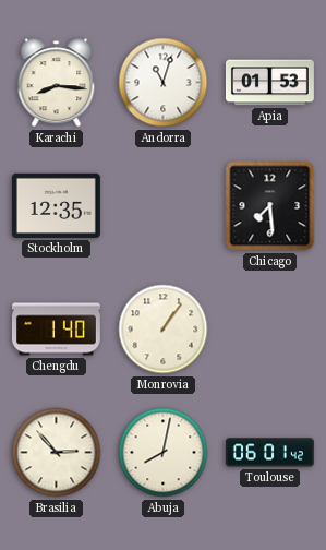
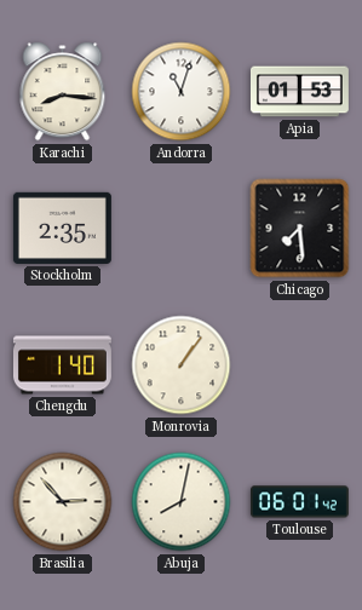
Stockholm: 12:35 -> 2:35 (62, 228)
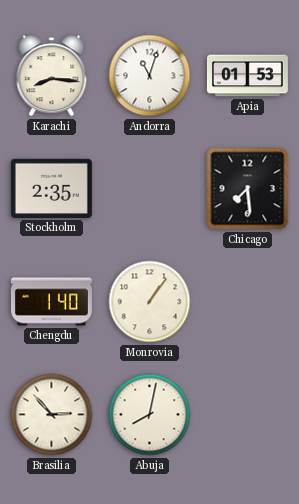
Toulouse: 06:01 -> none (299, 502)
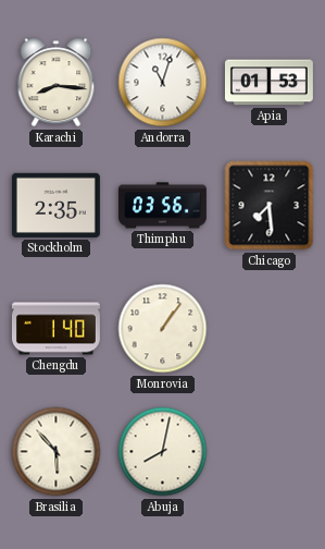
Thimphu: none -> 03:56 (162, 206)
Brasilia: 2:53 -> 5:53 (57, 452)
